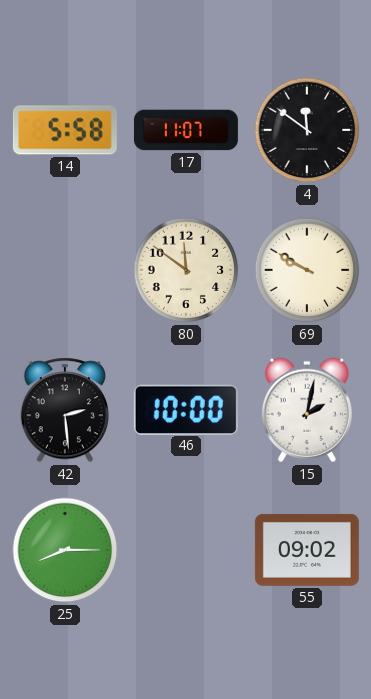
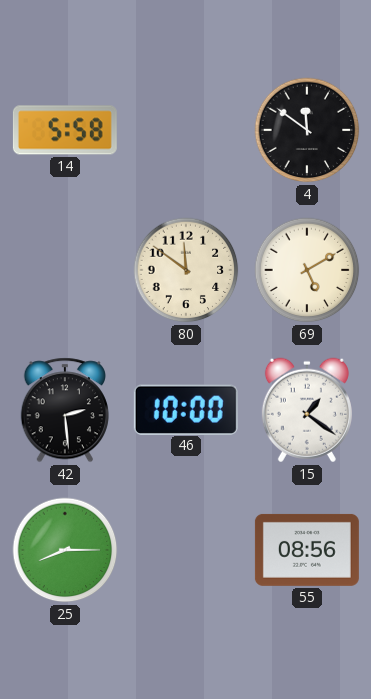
17: 11:07 -> none (186, 130)
69: 9:50 -> 5:10 (307, 270)
15: 2:02 -> 1:21 (307, 410)
55: 09:02 -> 08:56 (307, 550)
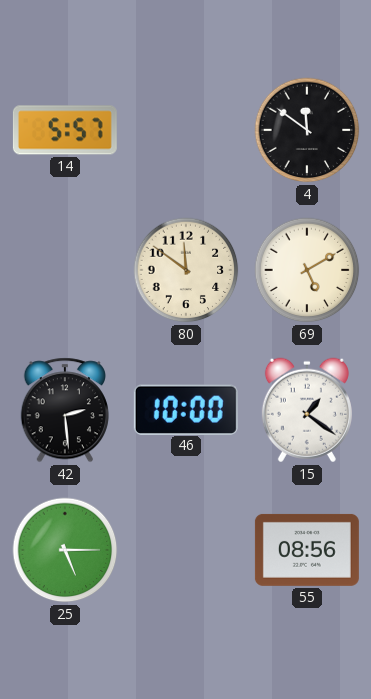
14: 5:58 -> 5:57 (65, 130)
25: 8:15 -> 5:15 (65, 550)
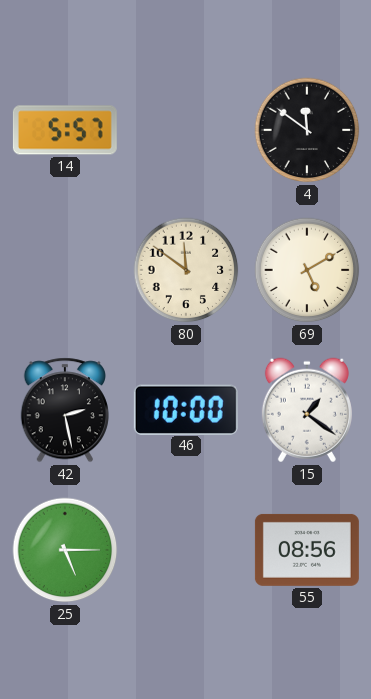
42: 2:29 -> 2:28 (64, 410)
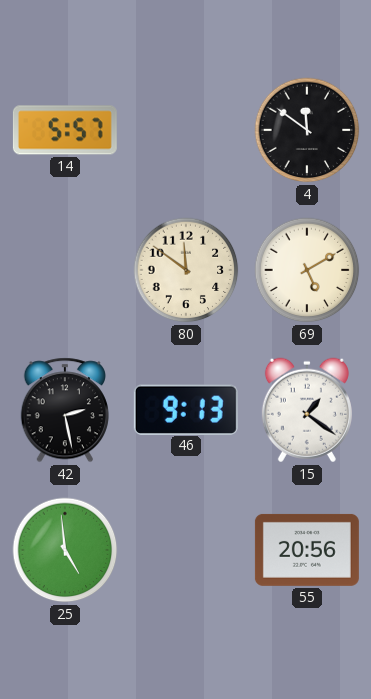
46: 10:00 -> 9:13 (186, 409)
25: 5:15 -> 4:59 (65, 550)
55: 08:56 -> 20:56 (307, 550)
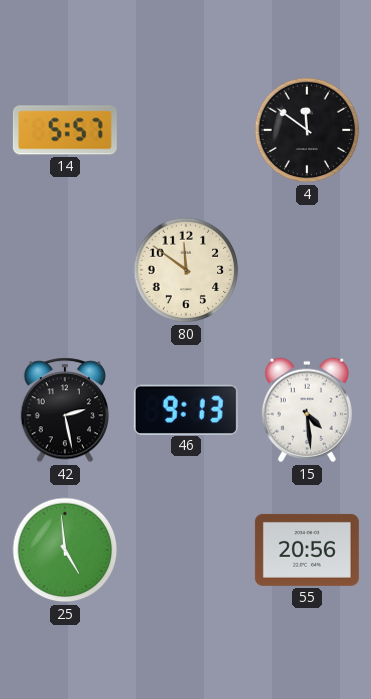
69: 5:10 -> none (307, 270)
15: 1:21 -> 4:29 (307, 410)
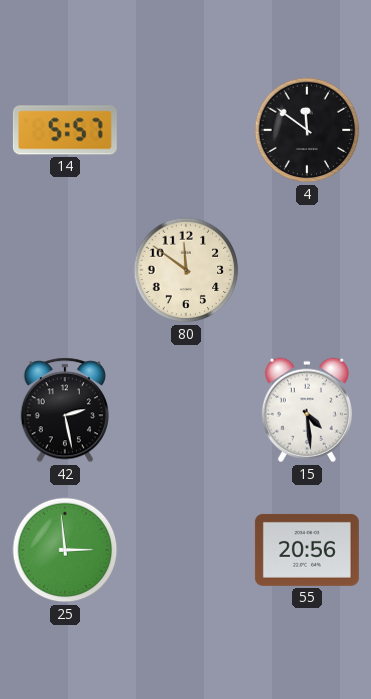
46: 9:13 -> none (186, 409)
25: 4:59 -> 2:59 (65, 550)
